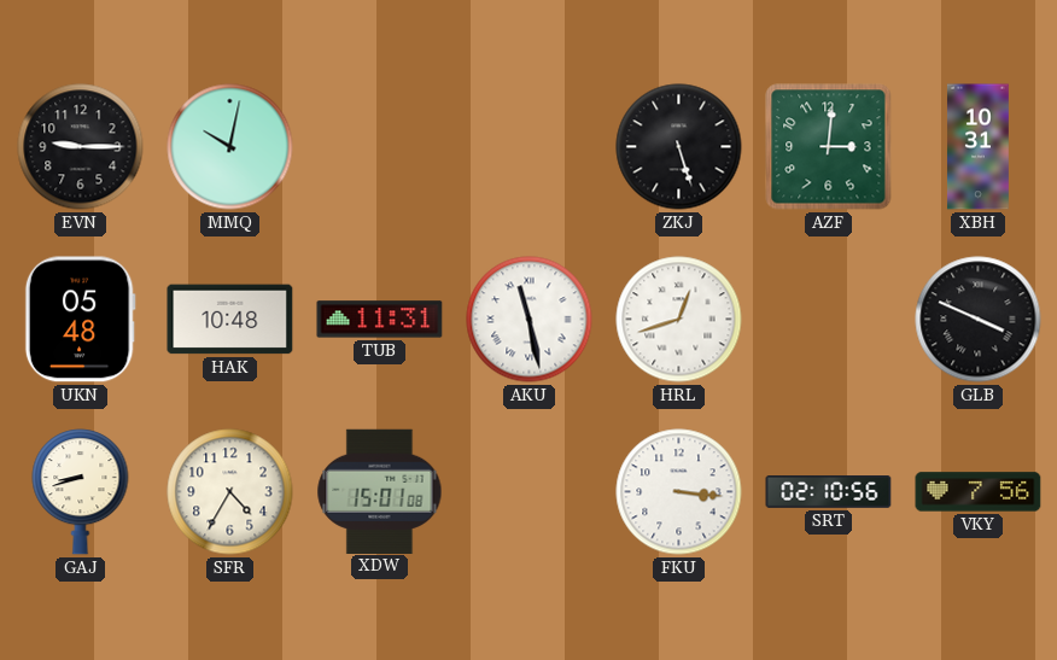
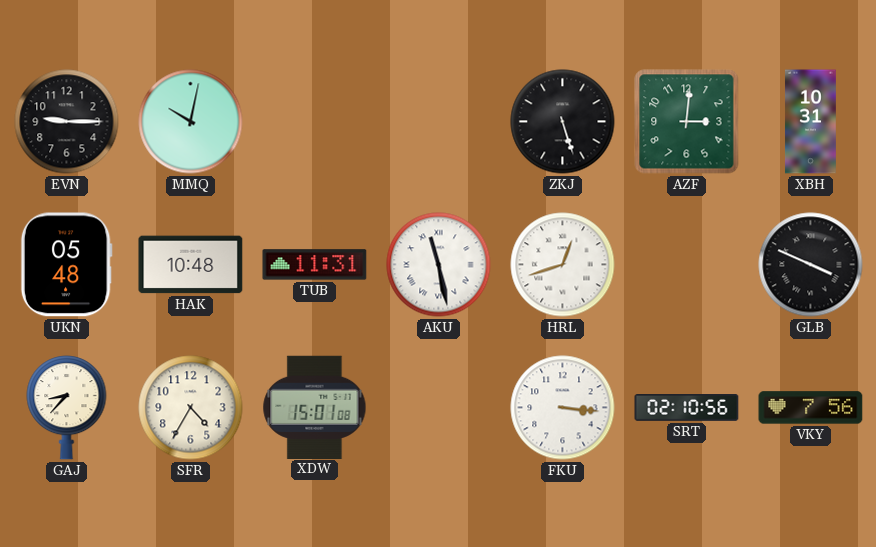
GAJ: 8:42 -> 8:37 (67, 408)
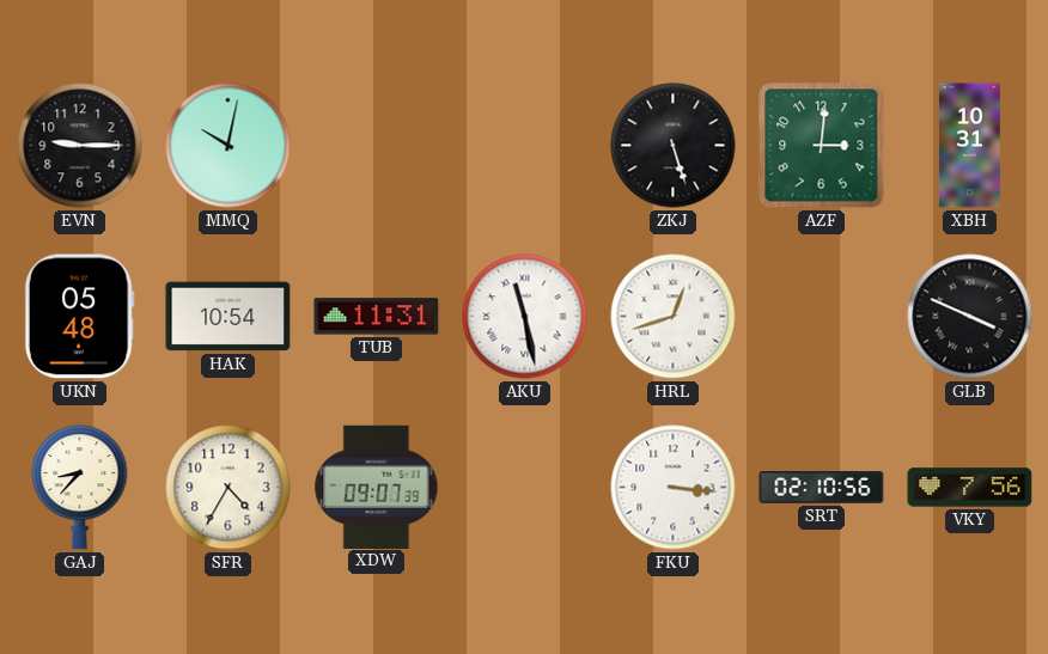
HAK: 10:48 -> 10:54 (229, 317)
XDW: 15:01 -> 09:07 (377, 487)
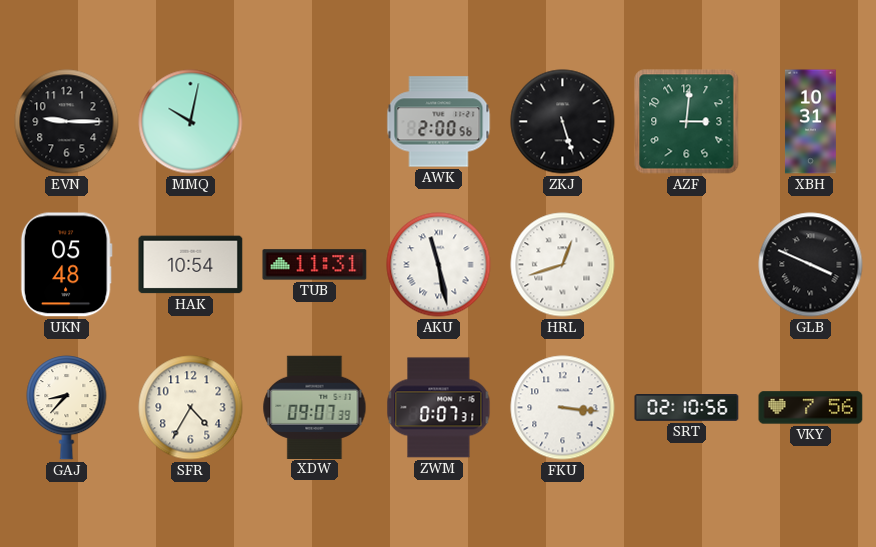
AWK: none -> 2:00 (439, 122)
ZWM: none -> 0:07 (439, 408)
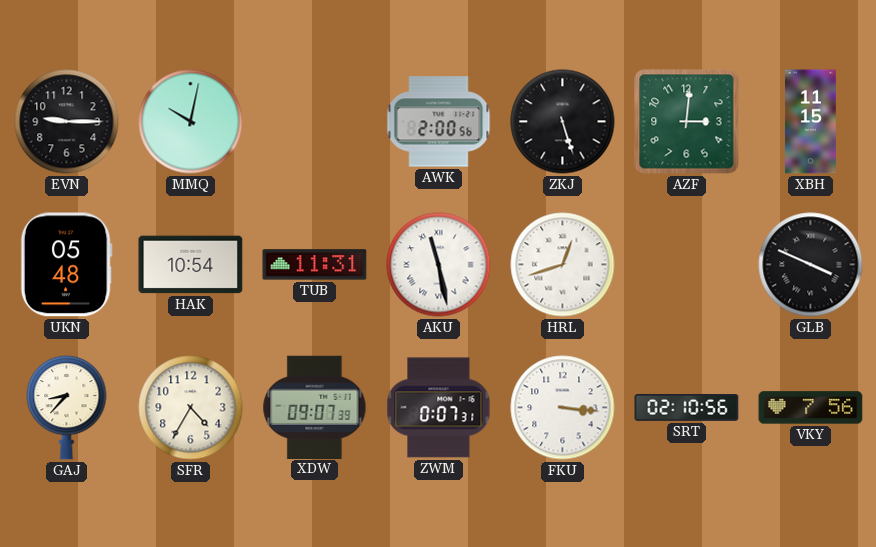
XBH: 10:31 -> 11:15 (811, 122)
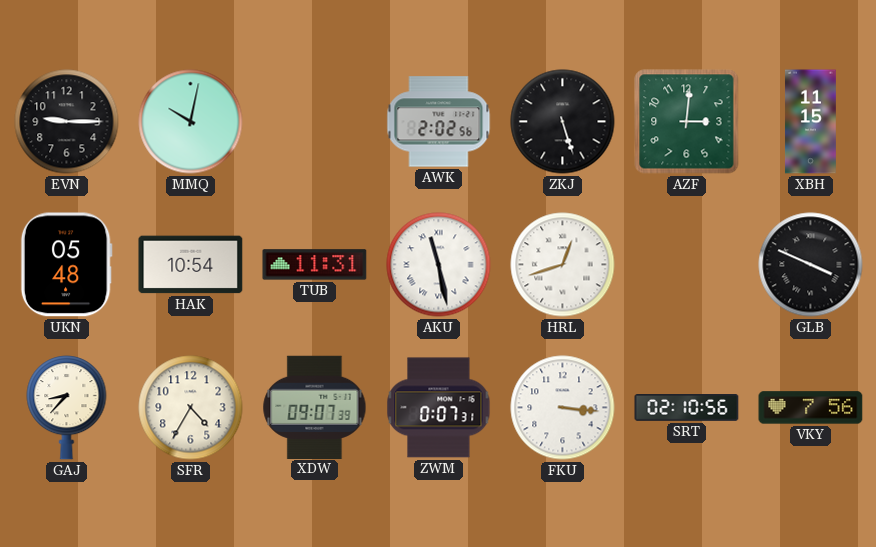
AWK: 2:00 -> 2:02 (439, 122)
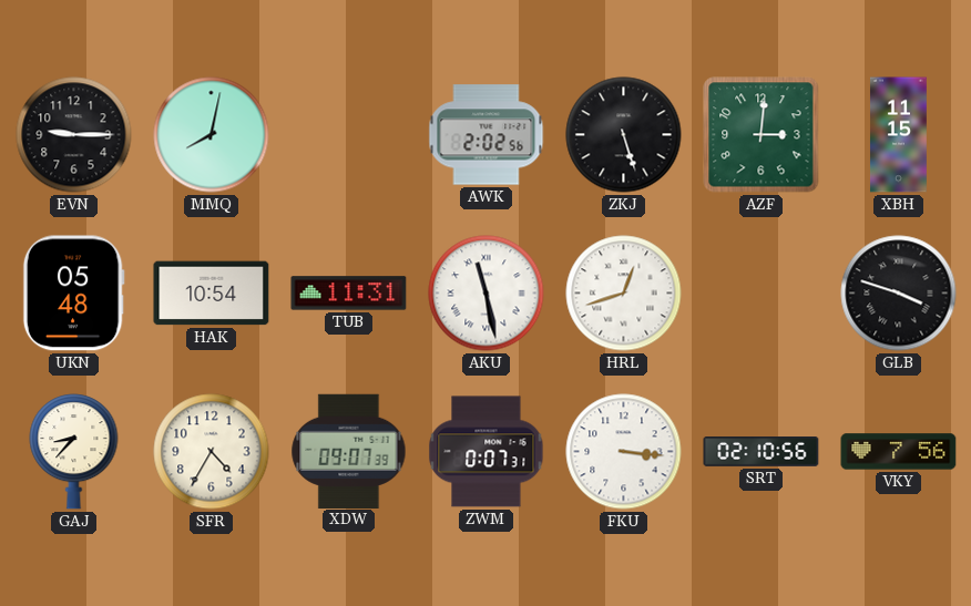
MMQ: 10:02 -> 8:02 (212, 135)
GLB: 3:49 -> 3:48 (899, 294)
